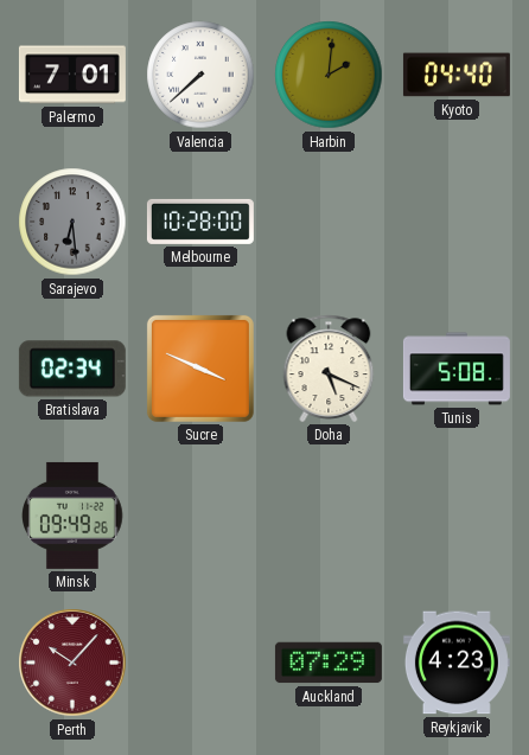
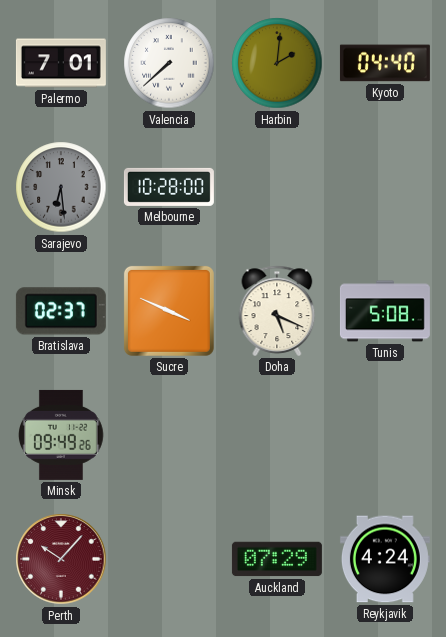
Bratislava: 02:34 -> 02:37 (61, 311)
Reykjavik: 4:23 -> 4:24 (385, 559)
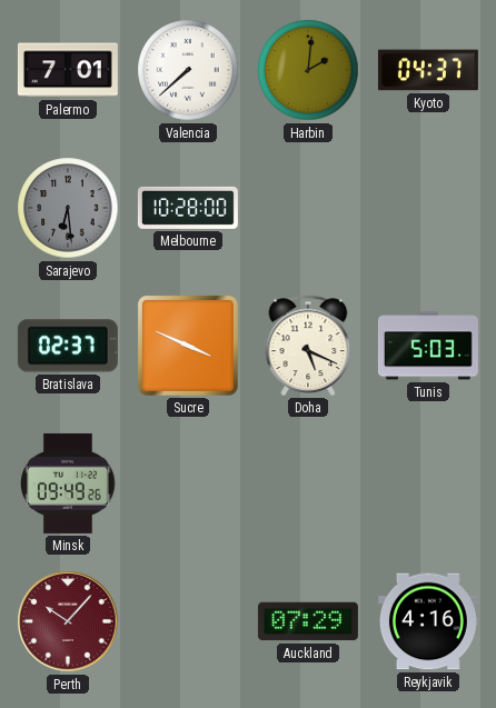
Kyoto: 04:40 -> 04:37 (428, 70)
Tunis: 5:08 -> 5:03 (428, 346)
Reykjavik: 4:24 -> 4:16 (428, 621)
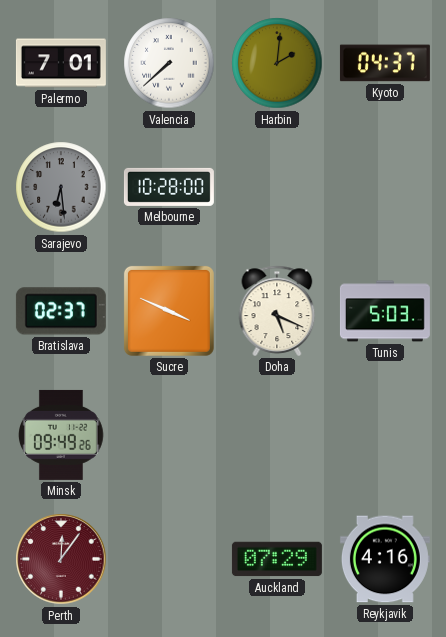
Perth: 10:07 -> 12:06 (61, 559)
